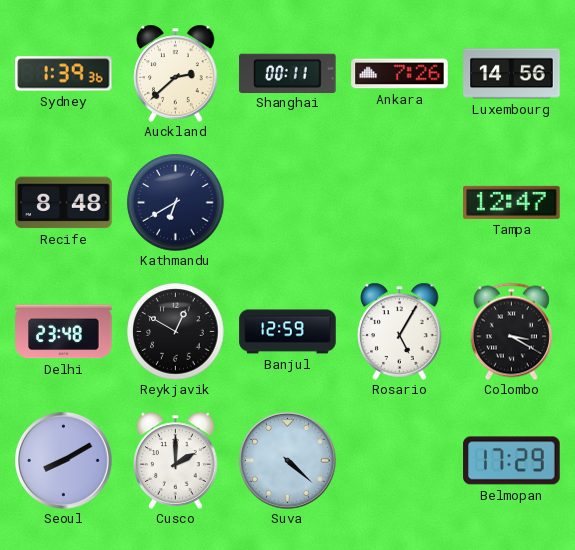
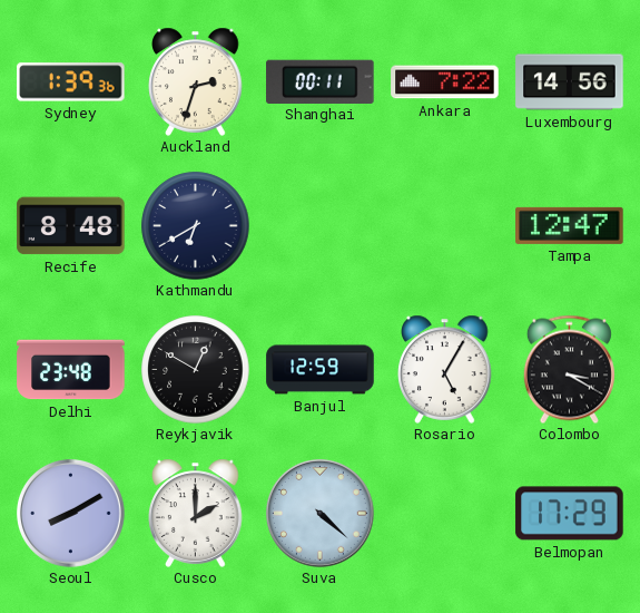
Auckland: 2:38 -> 2:33 (196, 81)
Ankara: 7:26 -> 7:22 (445, 82)
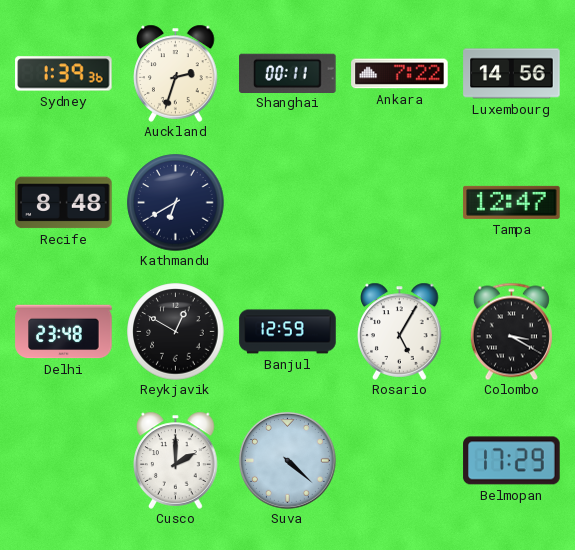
Seoul: 8:10 -> none (71, 514)
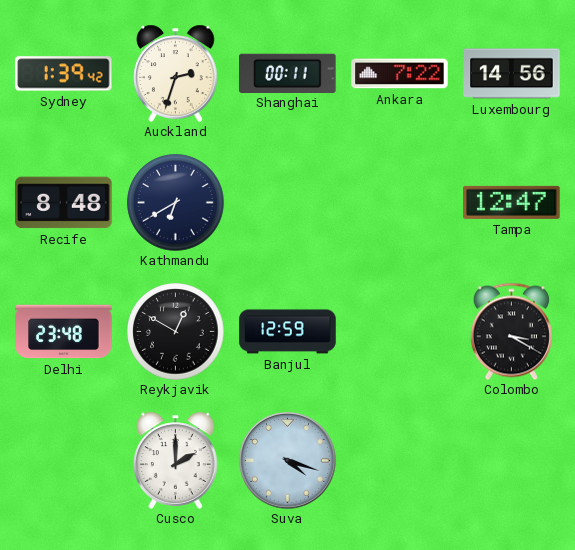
Sydney: 1:39:36 -> 1:39:42 (64, 74)
Rosario: 5:05 -> none (400, 331)
Suva: 4:22 -> 4:18 (288, 461)
Belmopan: 17:29 -> none (512, 461)
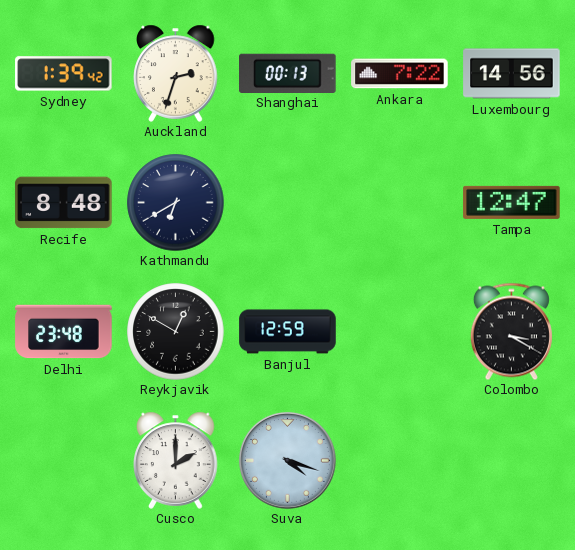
Shanghai: 00:11 -> 00:13 (288, 73)
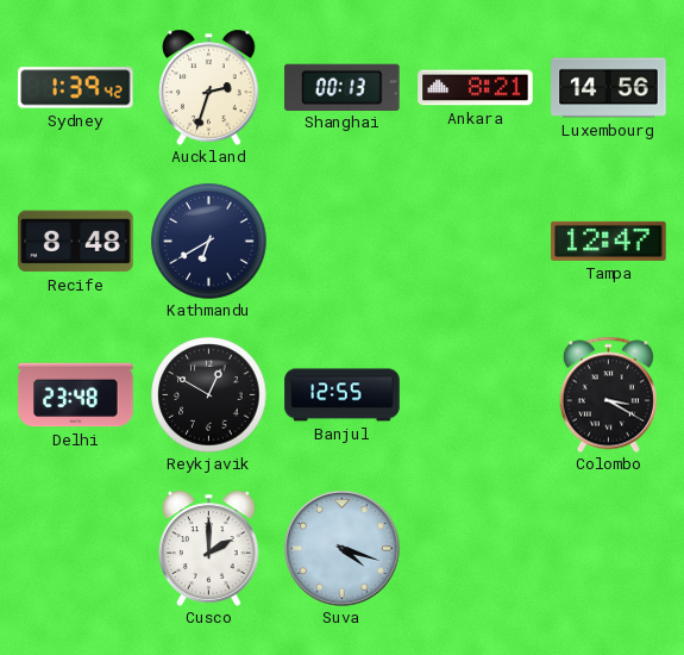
Ankara: 7:22 -> 8:21 (476, 88)
Banjul: 12:59 -> 12:55 (343, 395)
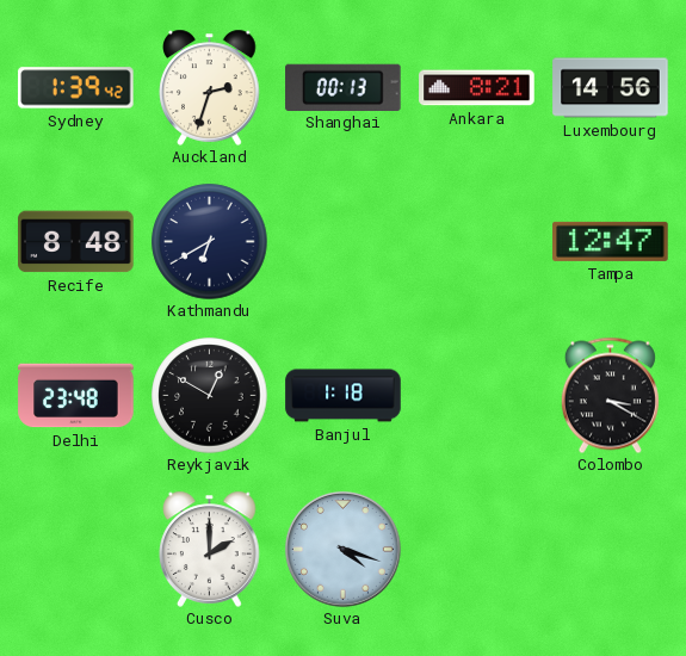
Banjul: 12:55 -> 1:18 (344, 396)
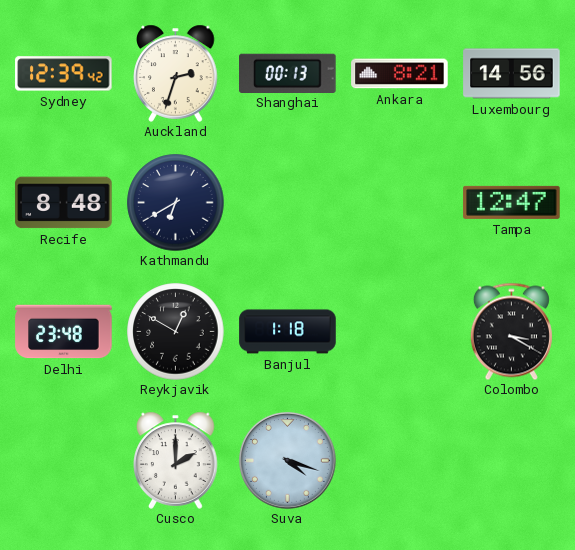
Sydney: 1:39 -> 12:39 (64, 74)
